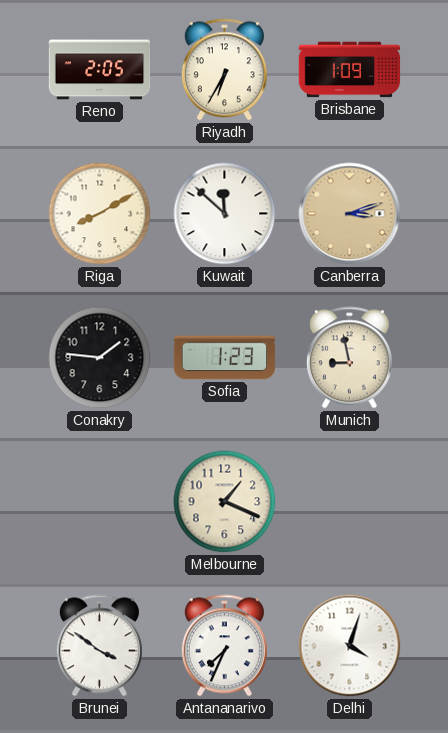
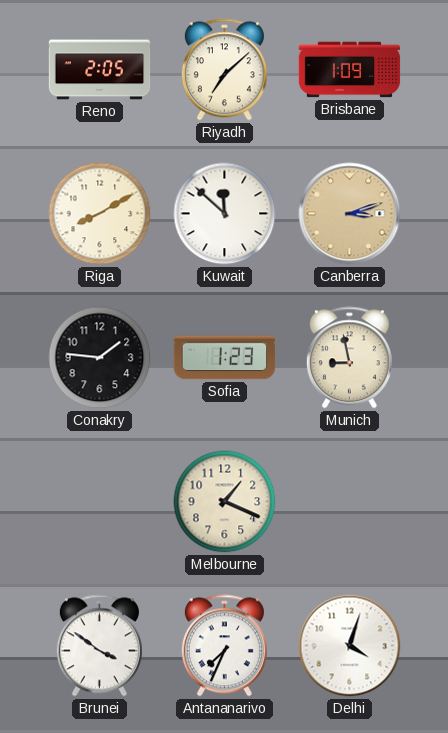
Riyadh: 6:35 -> 7:08 (224, 70)
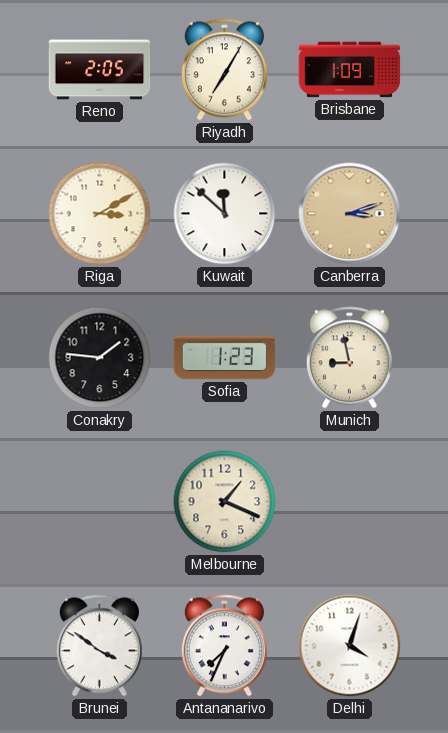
Riyadh: 7:08 -> 7:05 (224, 70)
Riga: 8:10 -> 3:10 (100, 214)
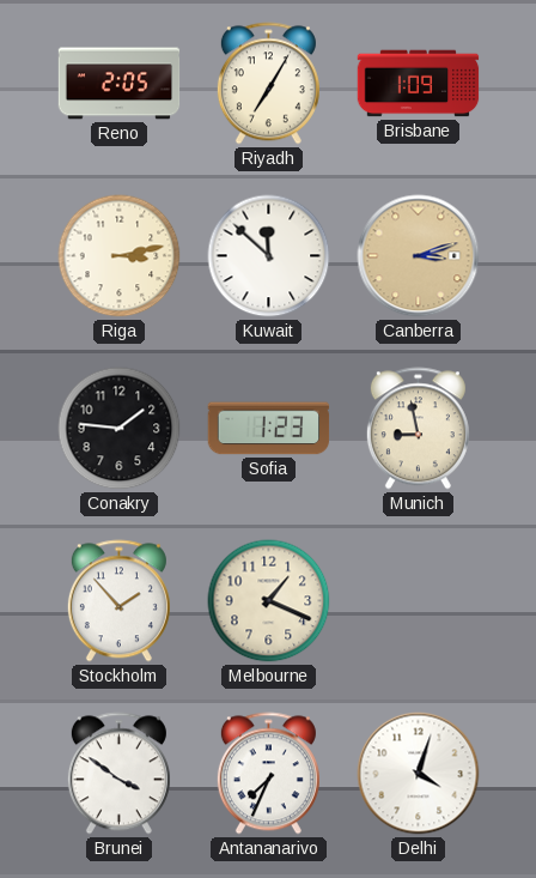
Riga: 3:10 -> 3:13 (120, 256)
Stockholm: none -> 1:53 (118, 601)
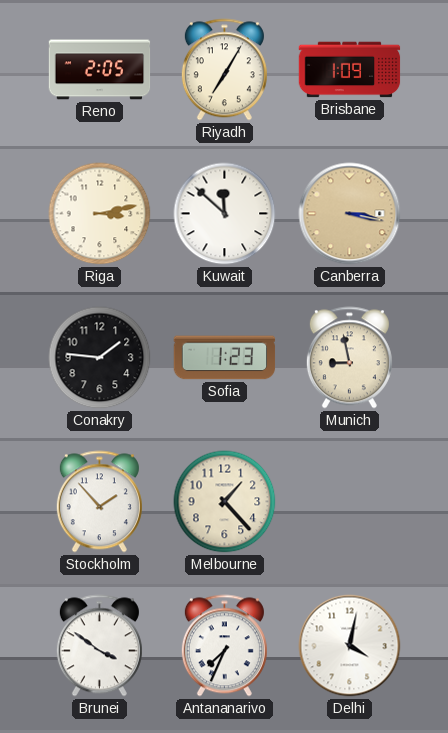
Canberra: 3:12 -> 3:17 (350, 214)
Melbourne: 1:19 -> 1:23 (225, 502)
Delhi: 4:03 -> 4:02 (350, 646)
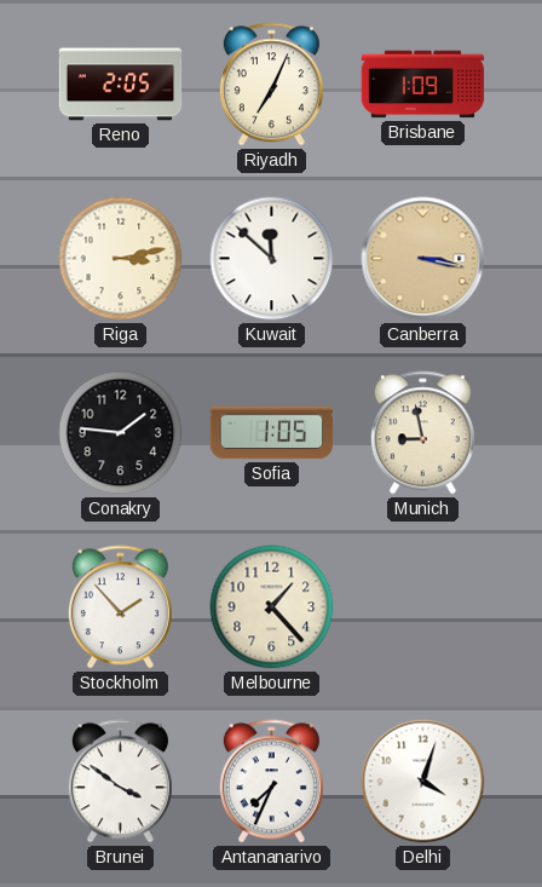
Riyadh: 7:05 -> 7:04 (271, 85)
Sofia: 1:23 -> 1:05 (272, 433)
Delhi: 4:02 -> 4:03 (423, 782)
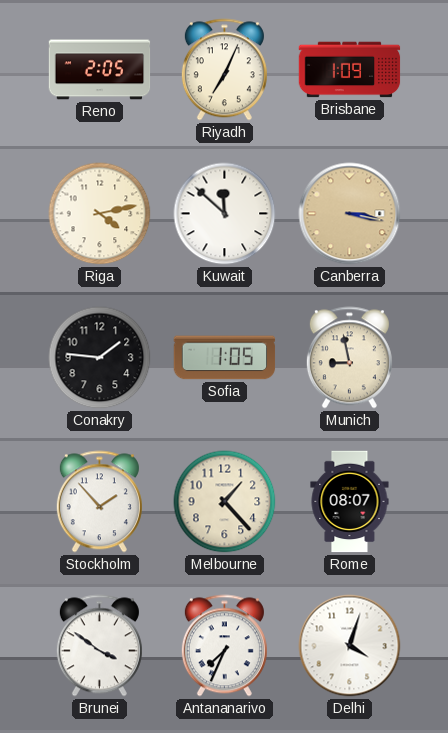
Riga: 3:13 -> 4:13 (100, 214)
Rome: none -> 08:07 (350, 502)
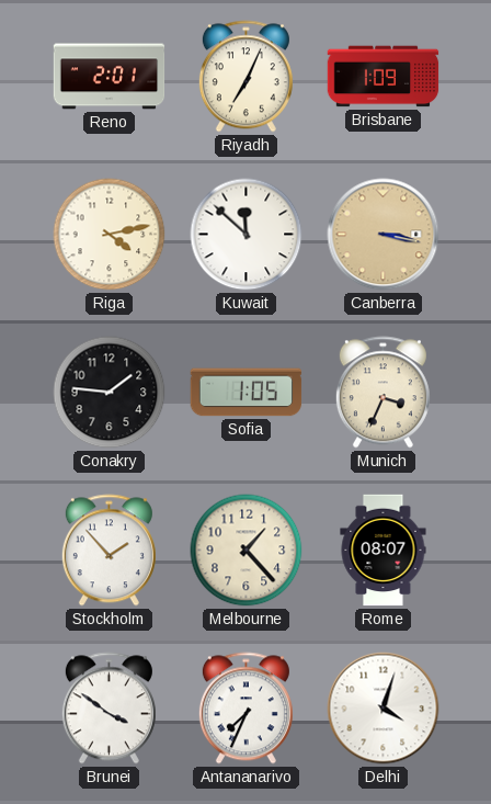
Reno: 2:05 -> 2:01 (110, 77)
Munich: 8:58 -> 3:34 (382, 393)
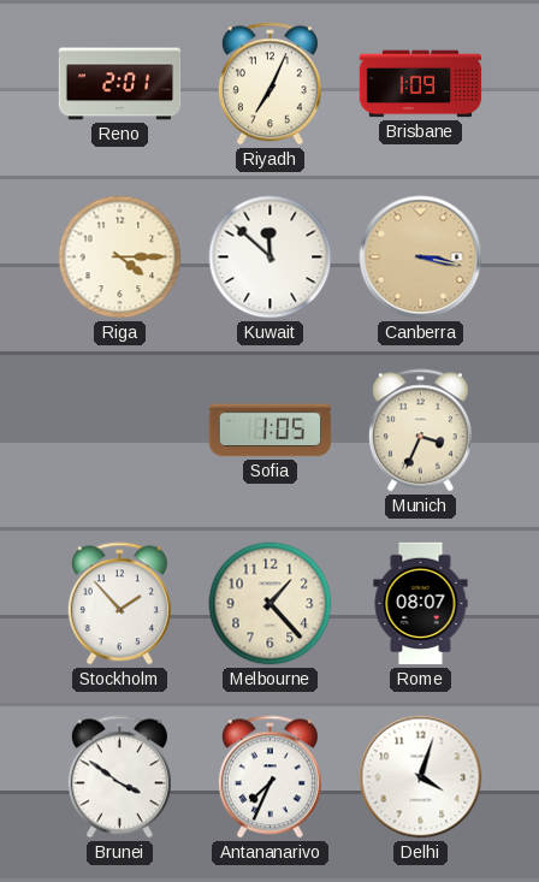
Riga: 4:13 -> 4:15 (120, 258)
Conakry: 1:46 -> none (110, 393)
